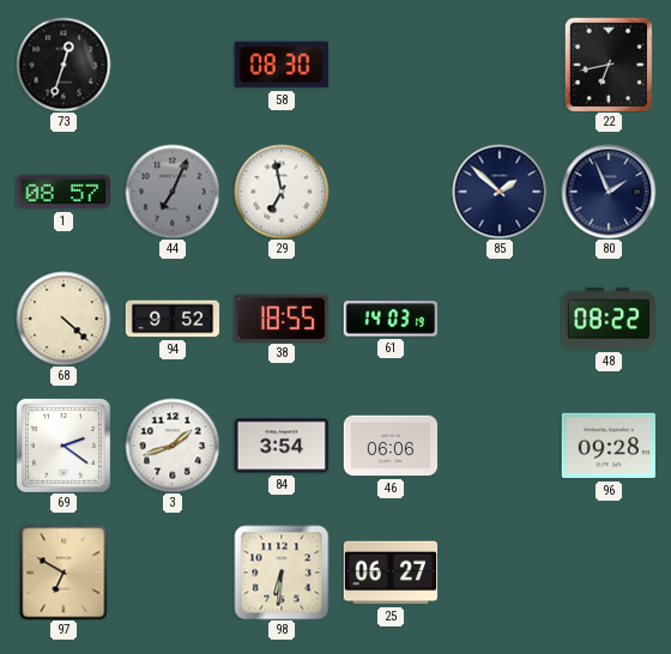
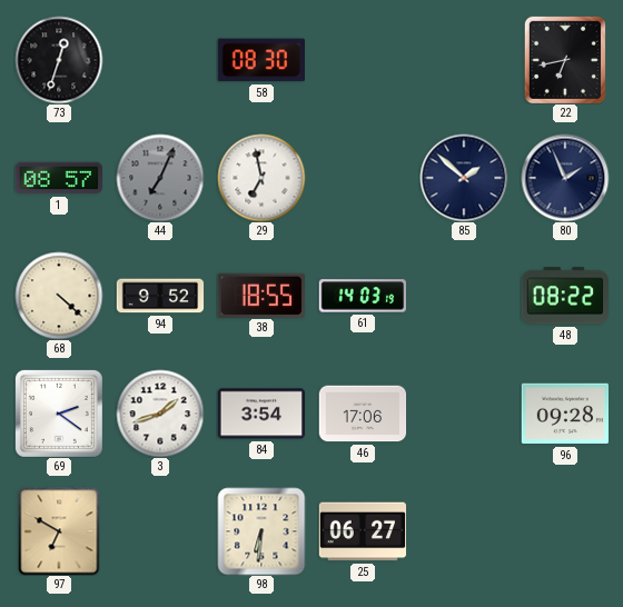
46: 06:06 -> 17:06 (363, 414)
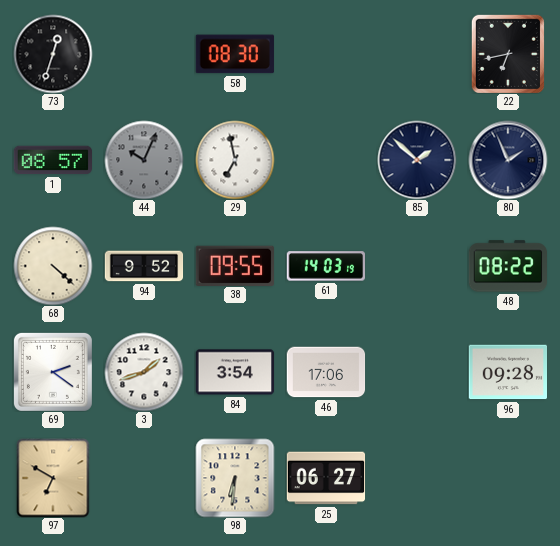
44: 7:04 -> 10:04 (144, 160)
38: 18:55 -> 09:55 (235, 265)
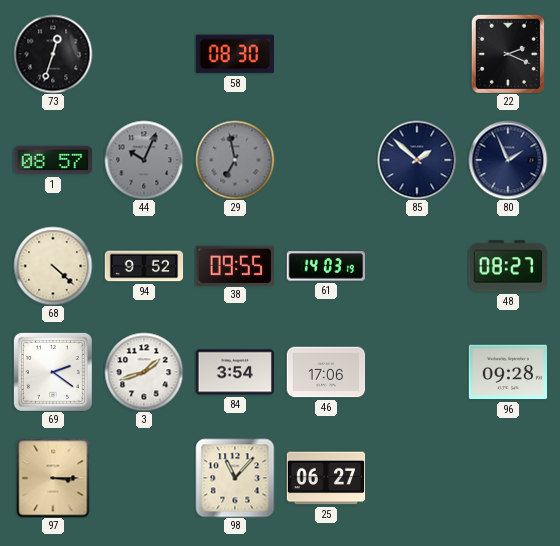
22: 6:43 -> 2:19 (508, 54)
29 dial: white -> grey (235, 160)
48: 08:22 -> 08:27 (507, 266)
97: 6:50 -> 3:15 (53, 478)
98: 6:31 -> 11:07 (235, 478)
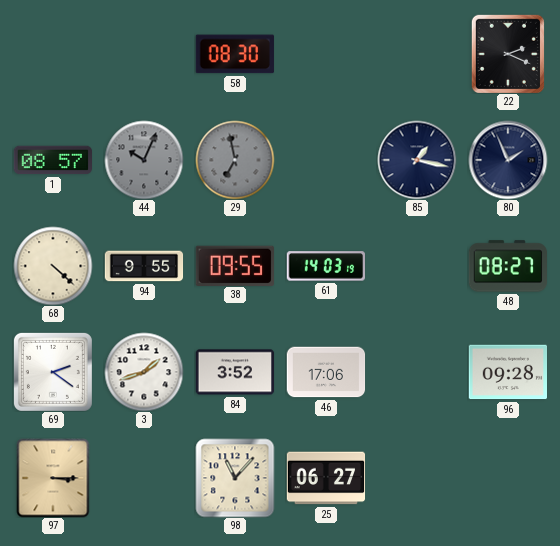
73: 12:33 -> none (53, 54)
85: 1:52 -> 1:17 (417, 160)
94: 9:52 -> 9:55 (144, 266)
84: 3:54 -> 3:52 (235, 372)
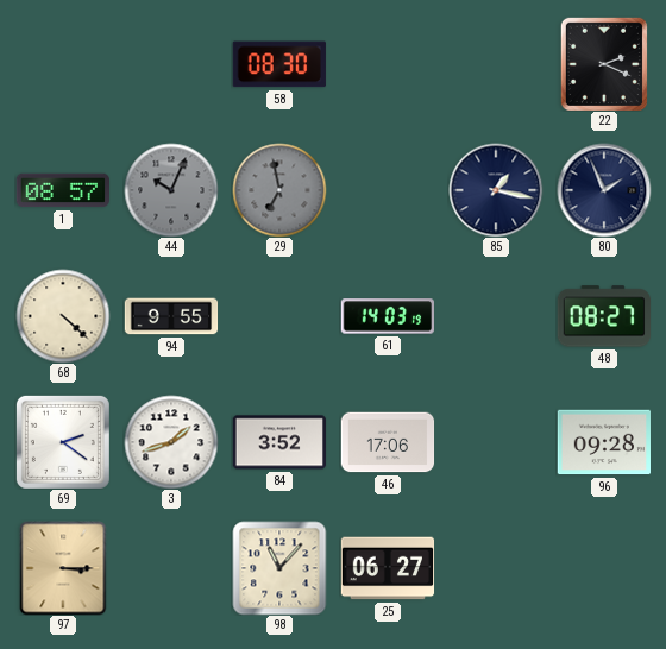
38: 09:55 -> none (235, 265)
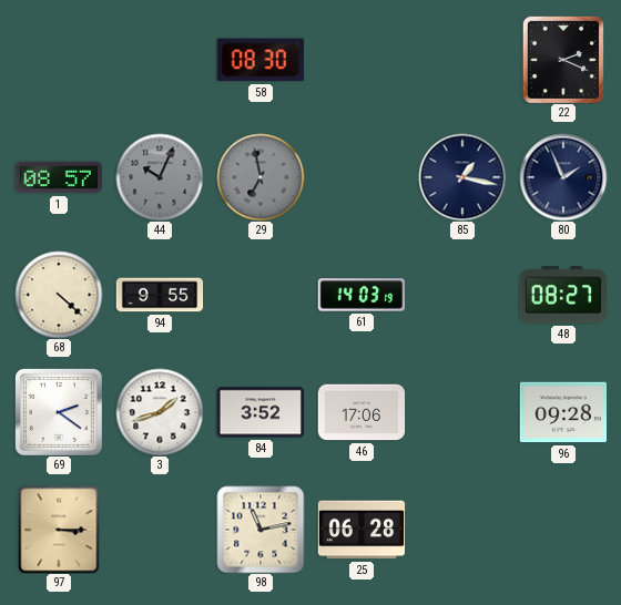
98: 11:07 -> 11:13 (261, 530)
25: 06:27 -> 06:28 (362, 530)
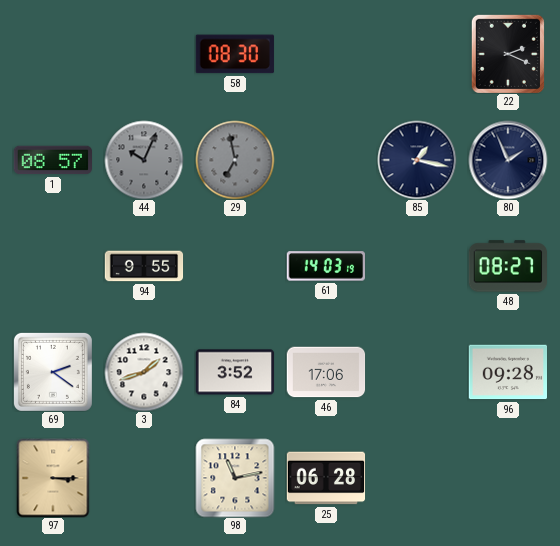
68: 4:22 -> none (59, 295)
